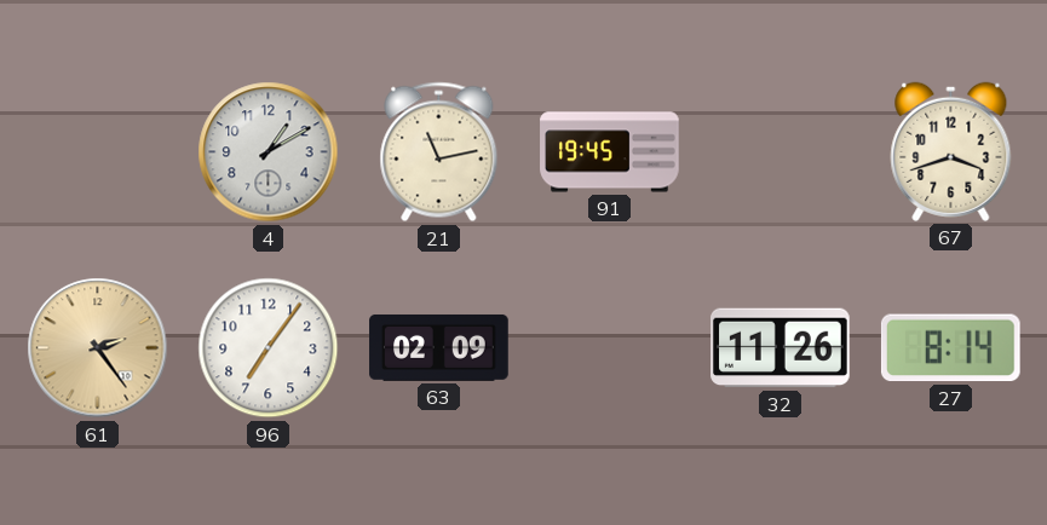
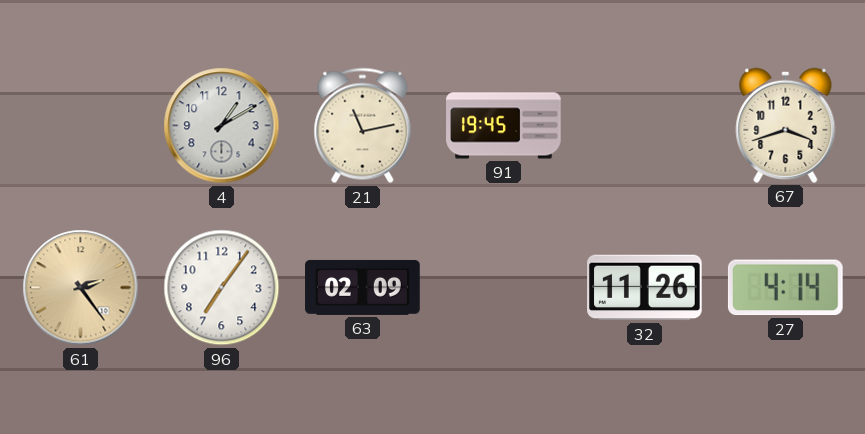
27: 8:14 -> 4:14 (785, 288)
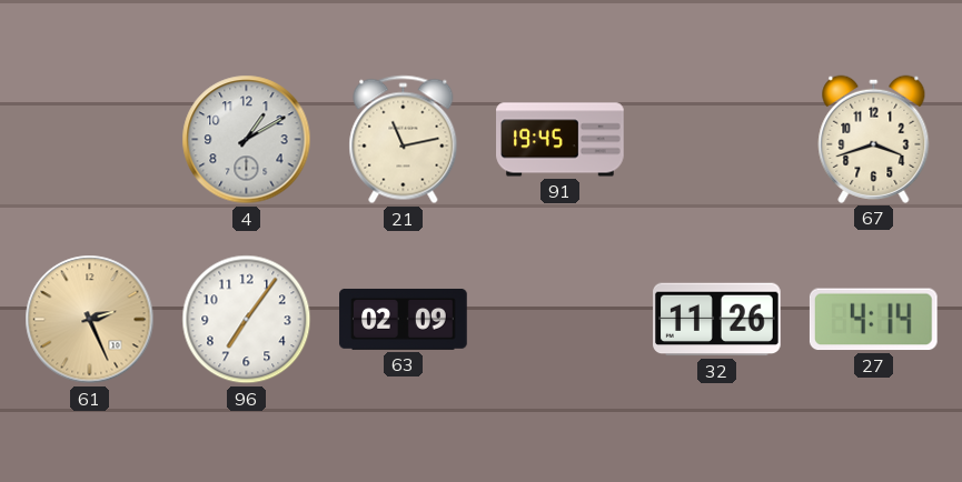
61: 2:24 -> 2:26 (90, 320)
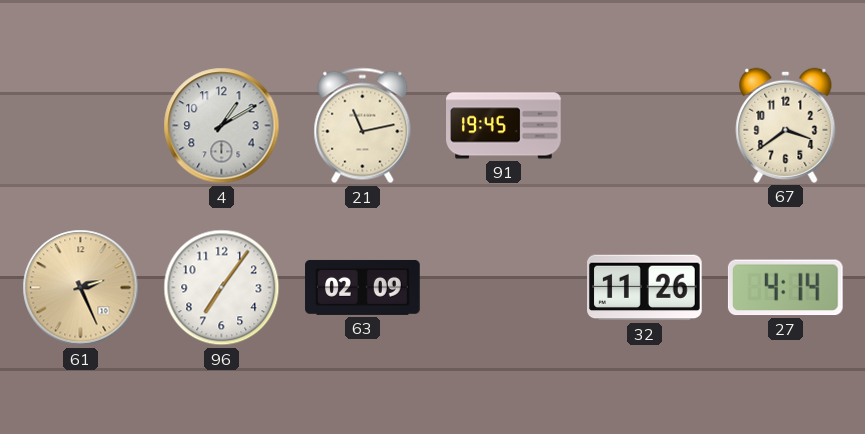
67: 3:42 -> 3:39 (786, 125)
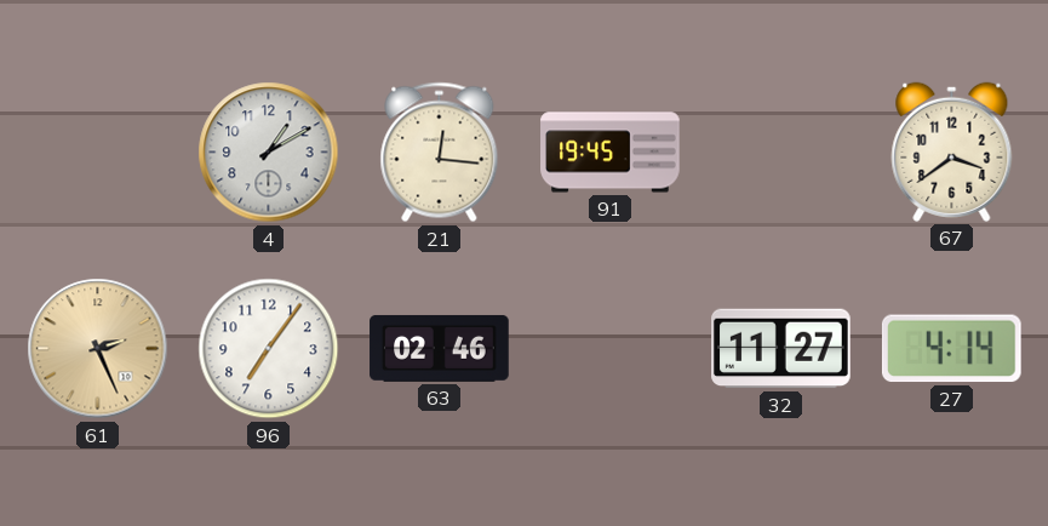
21: 11:13 -> 12:16 (440, 153)
63: 02:09 -> 02:46 (440, 349)
32: 11:26 -> 11:27 (781, 349)
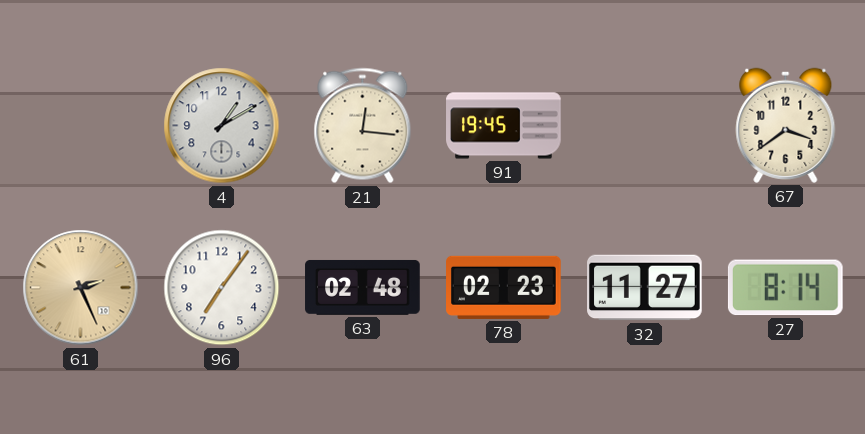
63: 02:46 -> 02:48 (363, 288)
78: none -> 02:23 (504, 287)
27: 4:14 -> 8:14 (785, 288)
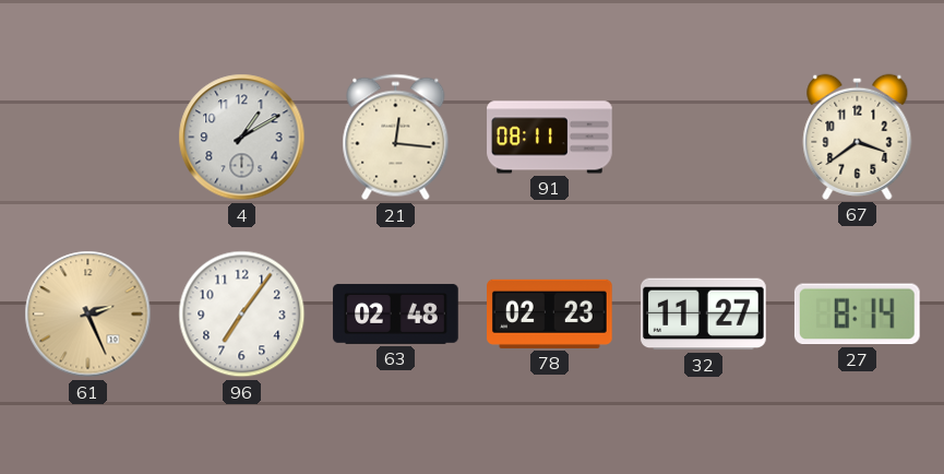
91: 19:45 -> 08:11 (550, 138)
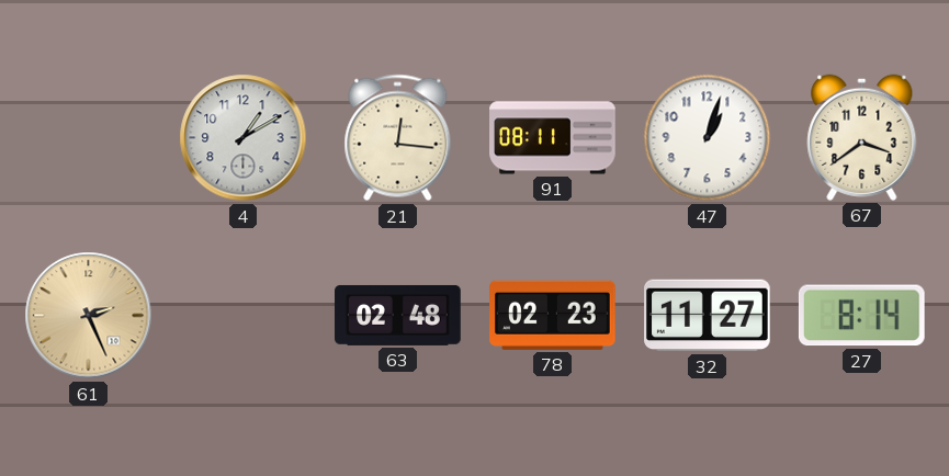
47: none -> 1:03 (708, 138)
96: 7:06 -> none (242, 315)
